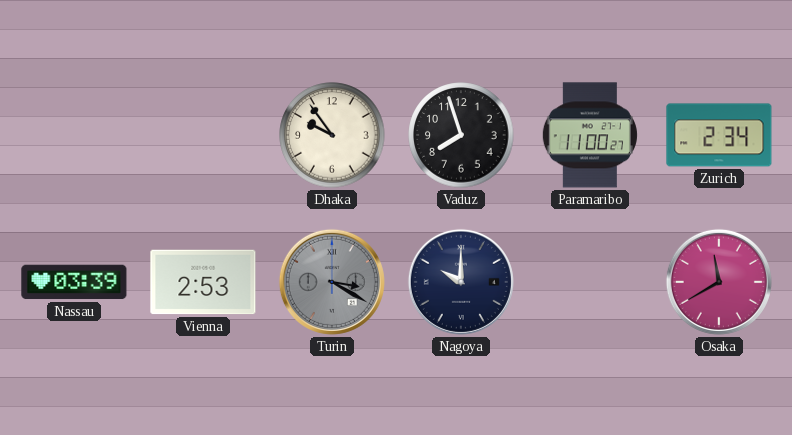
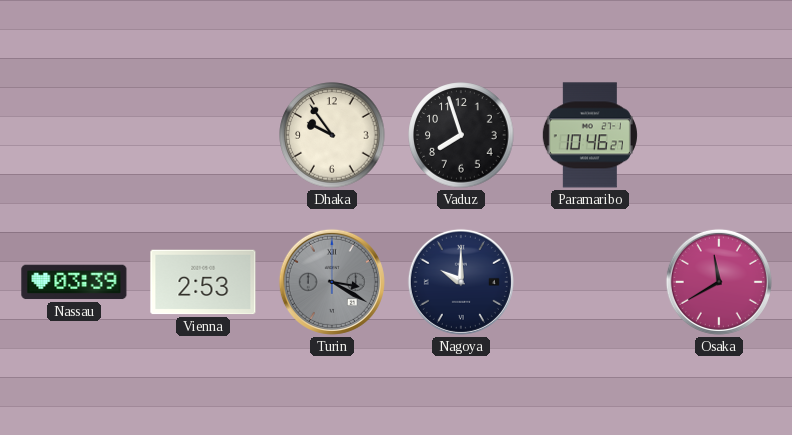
Paramaribo: 11:00 -> 10:46 (590, 135)
Zurich: 2:34 -> none (719, 135)
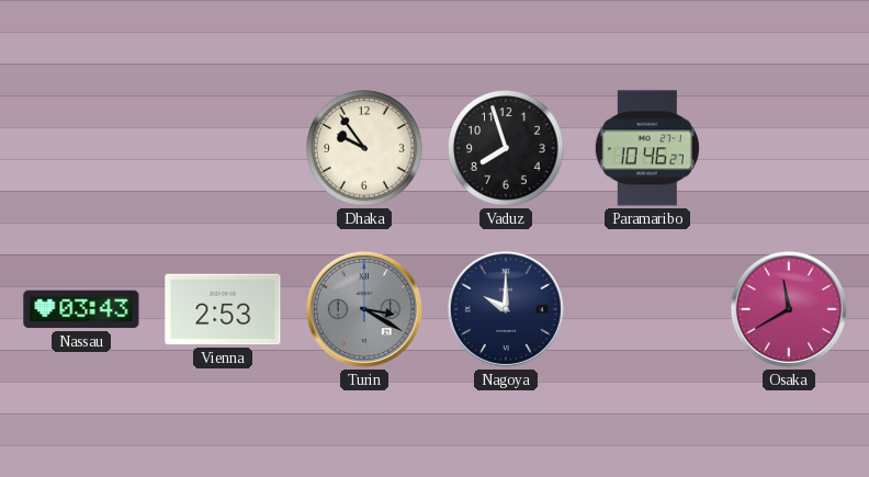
Nassau: 03:39 -> 03:43 (81, 309)
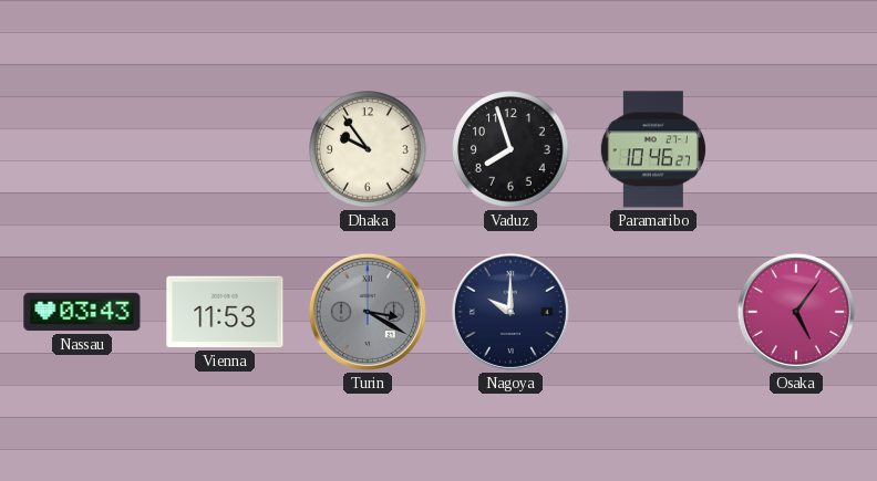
Vienna: 2:53 -> 11:53 (225, 312)
Osaka: 11:40 -> 5:06 (796, 312)
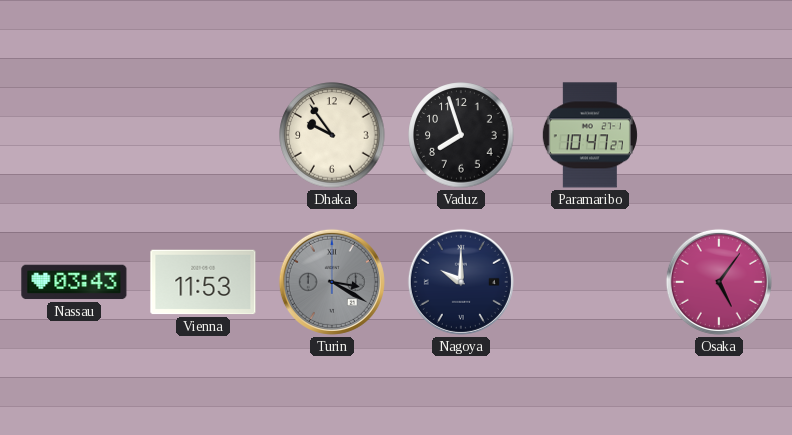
Paramaribo: 10:46 -> 10:47 (590, 135)
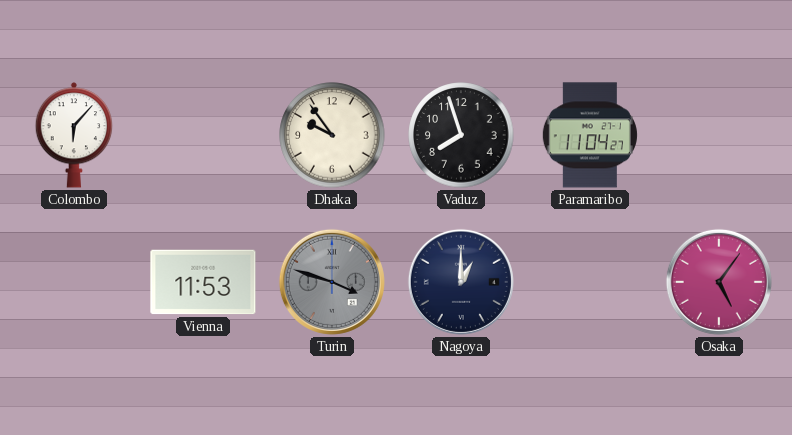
Colombo: none -> 6:07 (74, 135)
Paramaribo: 10:47 -> 11:04 (590, 135)
Nassau: 03:43 -> none (74, 282)
Turin: 3:20 -> 3:48 (332, 282)
Nagoya: 10:00 -> 1:00 (461, 282)
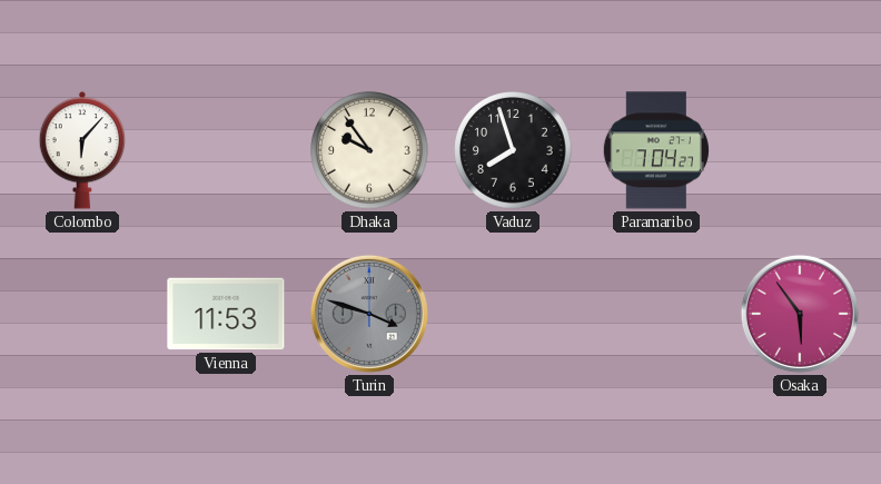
Paramaribo: 11:04 -> 7:04 (656, 150)
Nagoya: 1:00 -> none (461, 282)
Osaka: 5:06 -> 5:54 (800, 314)
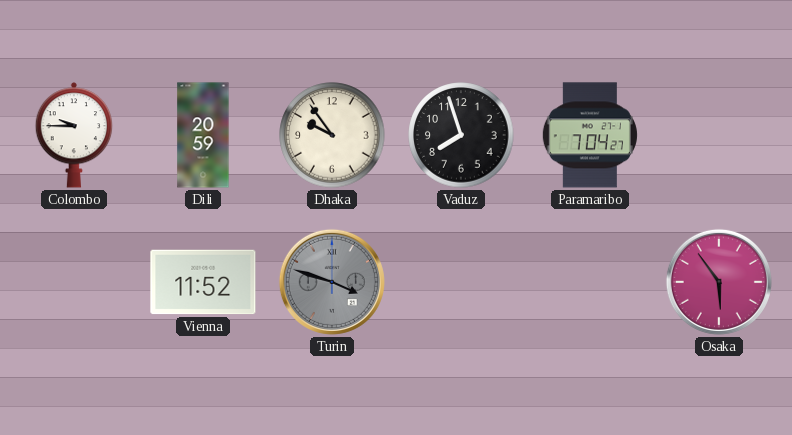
Colombo: 6:07 -> 9:45 (74, 135)
Dili: none -> 20:59 (203, 135)
Vienna: 11:53 -> 11:52 (203, 282)
